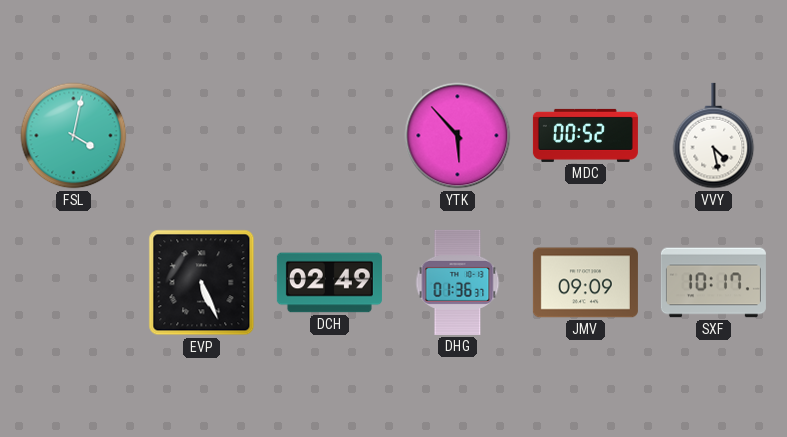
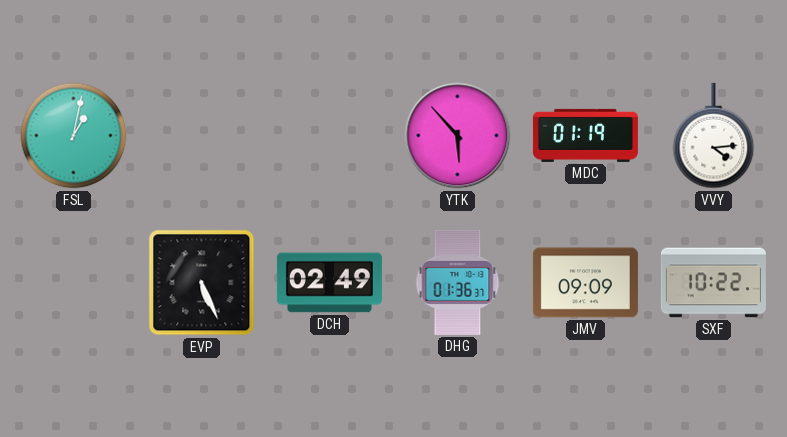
FSL: 4:02 -> 1:02 (74, 136)
MDC: 00:52 -> 01:19 (585, 135)
VVY: 4:28 -> 4:14 (714, 136)
SXF: 10:17 -> 10:22 (713, 283)
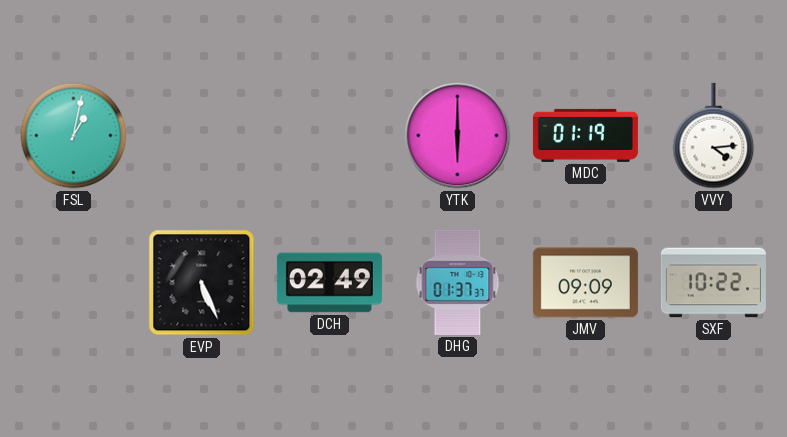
YTK: 5:53 -> 6:00 (458, 136)
DHG: 01:36 -> 01:37 (458, 282)
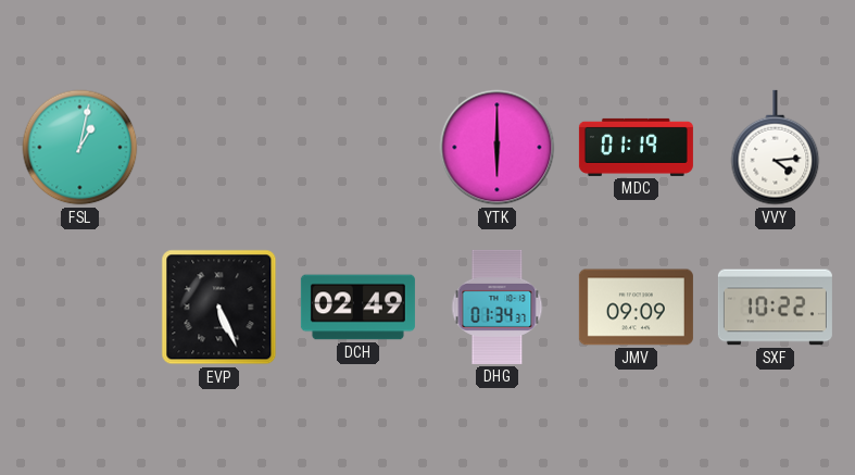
DHG: 01:37 -> 01:34 (498, 307)
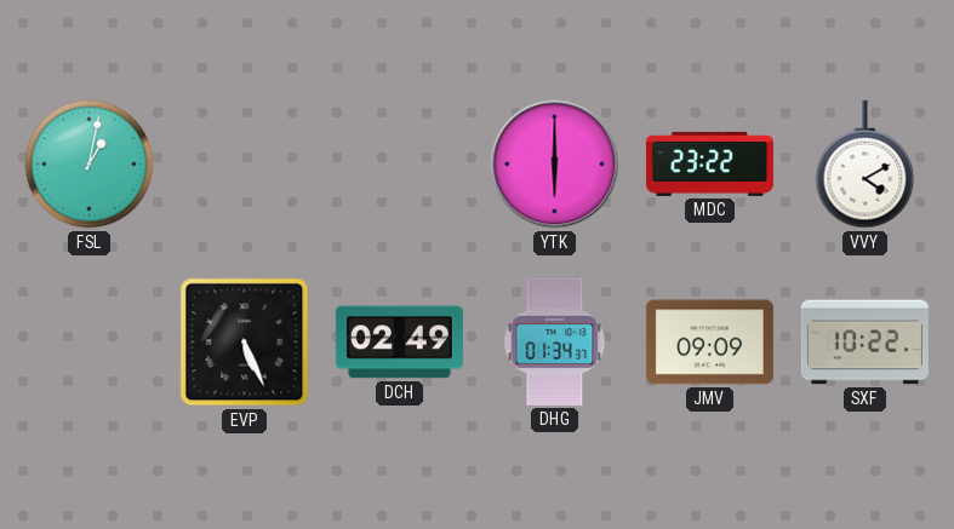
MDC: 01:19 -> 23:22 (709, 163)
VVY: 4:14 -> 4:10 (866, 165)
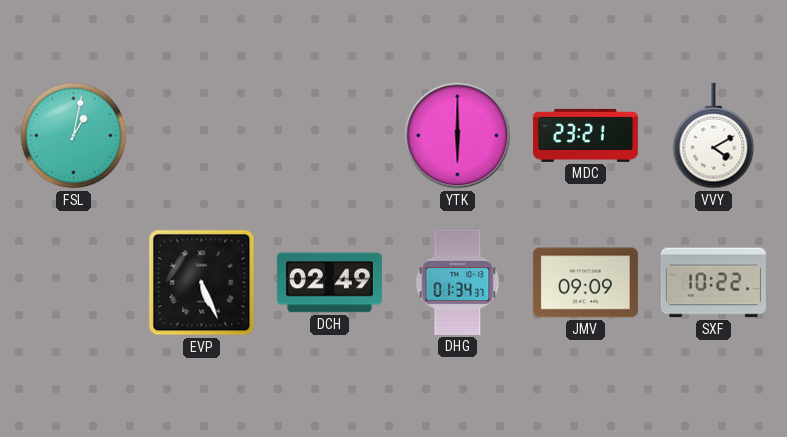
MDC: 23:22 -> 23:21 (585, 135)
